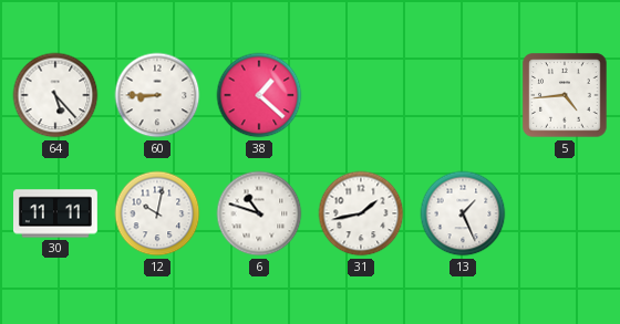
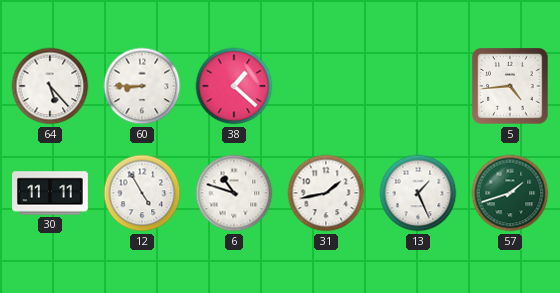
12: 10:02 -> 4:55 (142, 193)
57: none -> 1:42 (510, 193)
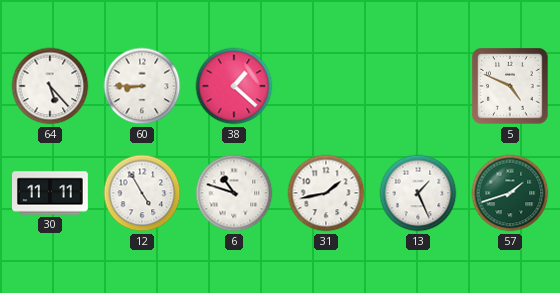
5: 4:44 -> 4:49 (510, 86)
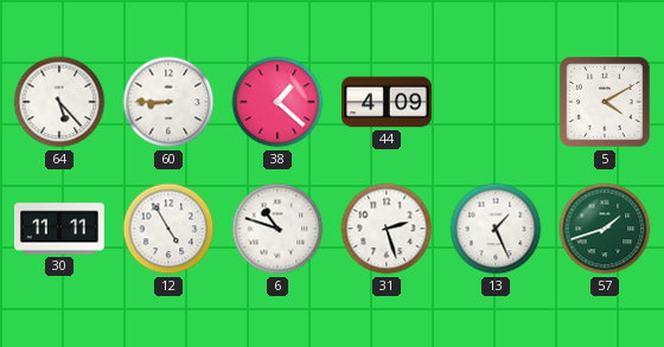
44: none -> 4:09 (388, 102)
5: 4:49 -> 4:10 (605, 102)
31: 1:43 -> 2:27 (387, 229)
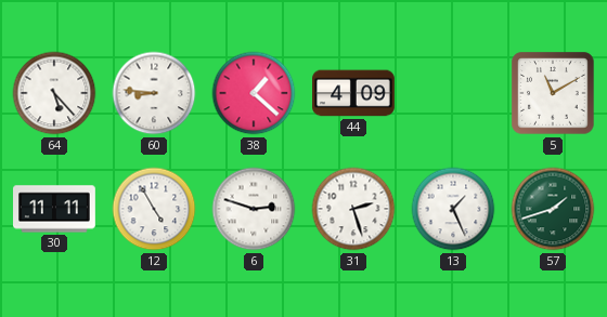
60: 8:45 -> 8:46 (154, 93)
5: 4:10 -> 11:10 (553, 93)
6: 10:48 -> 2:48 (254, 209)
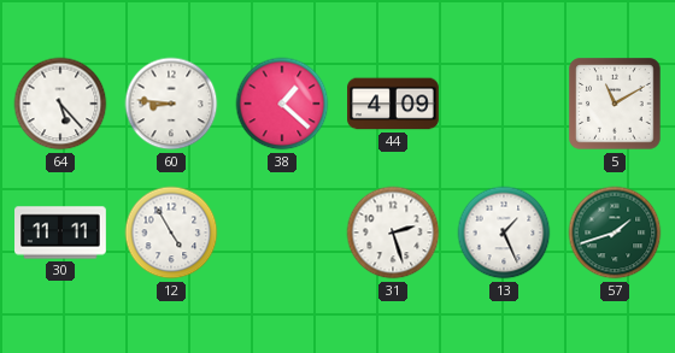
6: 2:48 -> none (254, 209)
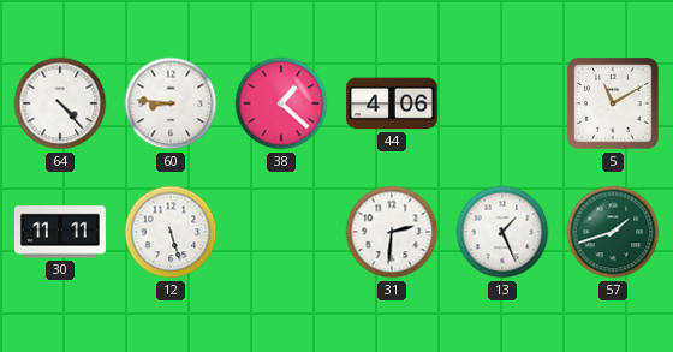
64: 5:23 -> 4:23 (60, 103)
44: 4:09 -> 4:06 (393, 103)
12: 4:55 -> 5:27 (171, 232)
31: 2:27 -> 2:31 (392, 232)
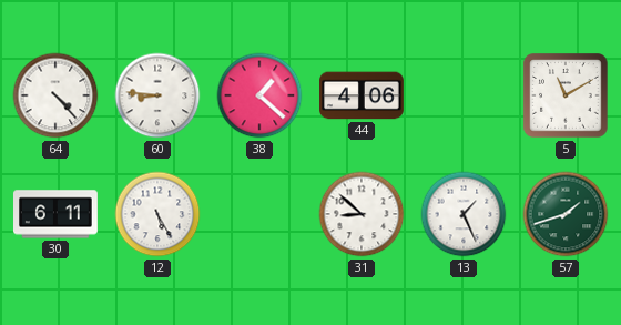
30: 11:11 -> 6:11 (57, 214)
12: 5:27 -> 5:25 (157, 214)
31: 2:31 -> 8:52 (362, 214)
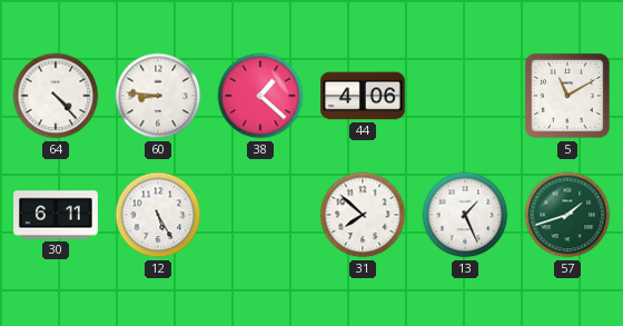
31: 8:52 -> 7:52 (363, 215)
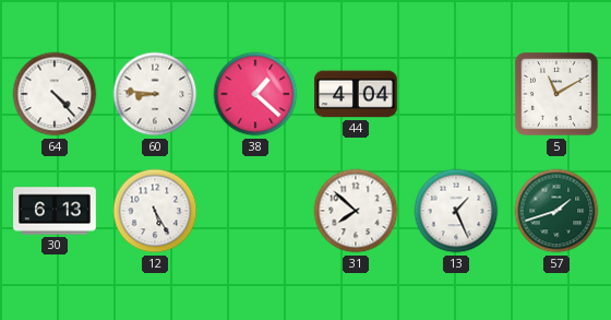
44: 4:06 -> 4:04 (357, 94)
30: 6:11 -> 6:13 (56, 211)
